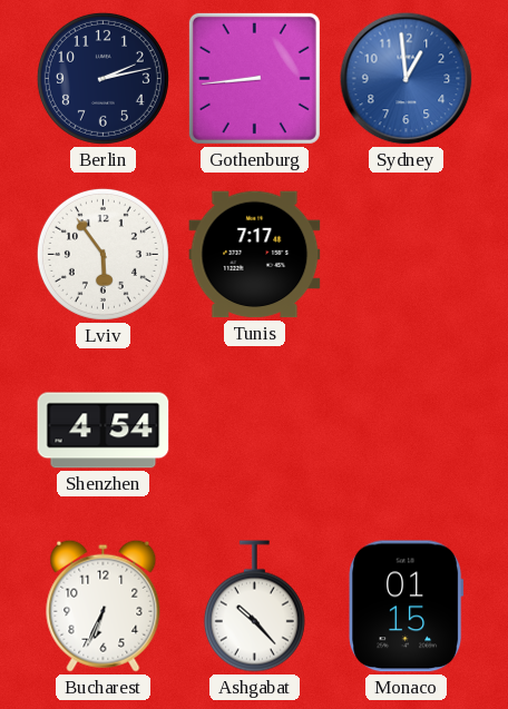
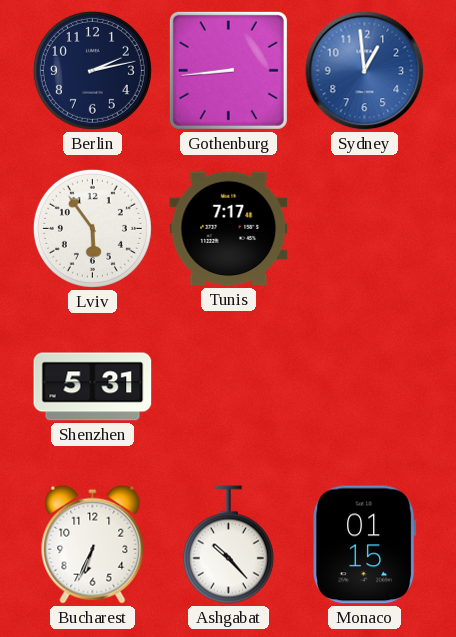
Shenzhen: 4:54 -> 5:31 (93, 387)
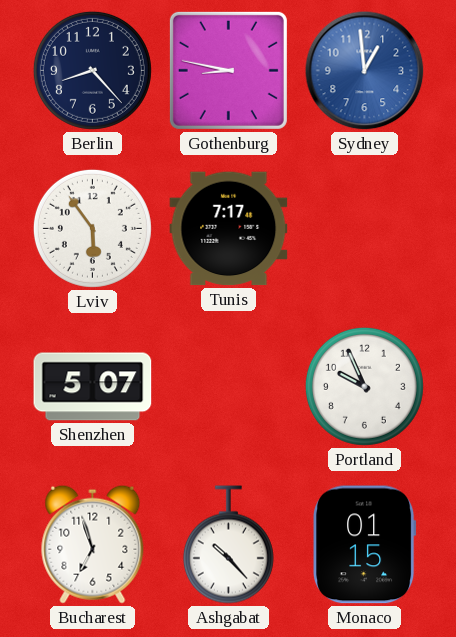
Berlin: 2:13 -> 8:23 (92, 70)
Gothenburg: 8:44 -> 8:47 (228, 70)
Shenzhen: 5:31 -> 5:07 (93, 387)
Portland: none -> 9:56 (364, 386)
Bucharest: 6:34 -> 6:57 (93, 544)
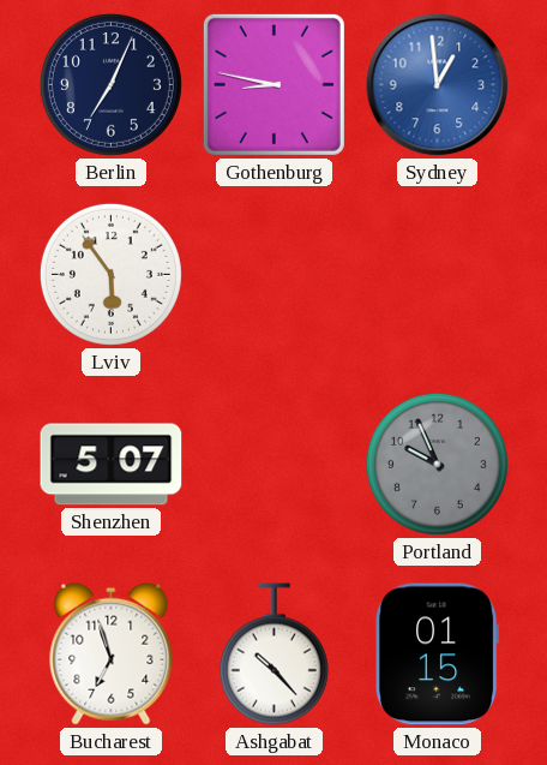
Berlin: 8:23 -> 7:04 (110, 84)
Tunis: 7:17 -> none (229, 229)
Portland dial: white -> grey (437, 464)
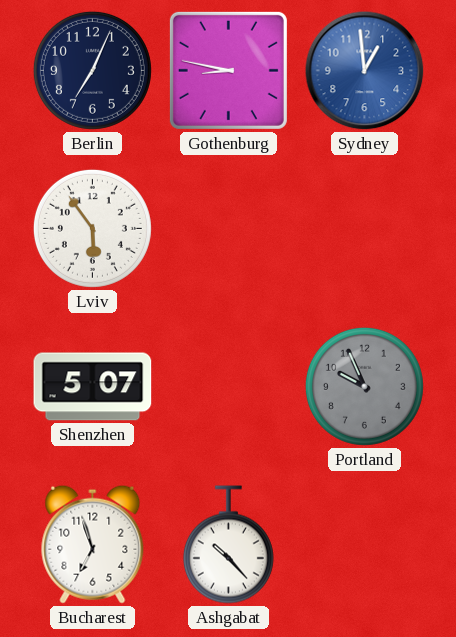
Monaco: 01:15 -> none (438, 655)
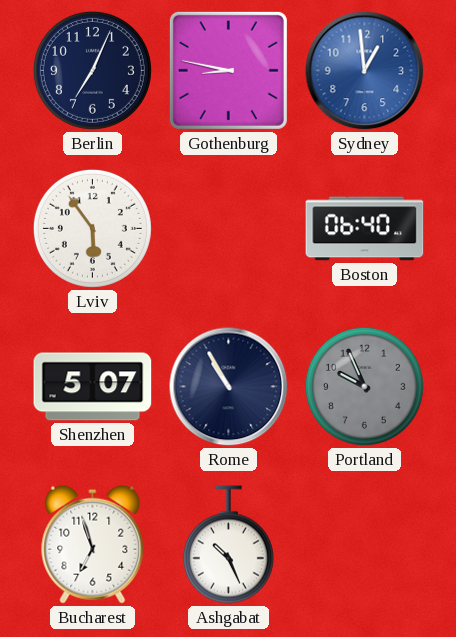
Boston: none -> 06:40 (365, 229)
Rome: none -> 10:55 (229, 387)
Ashgabat: 10:23 -> 10:26 (228, 545)
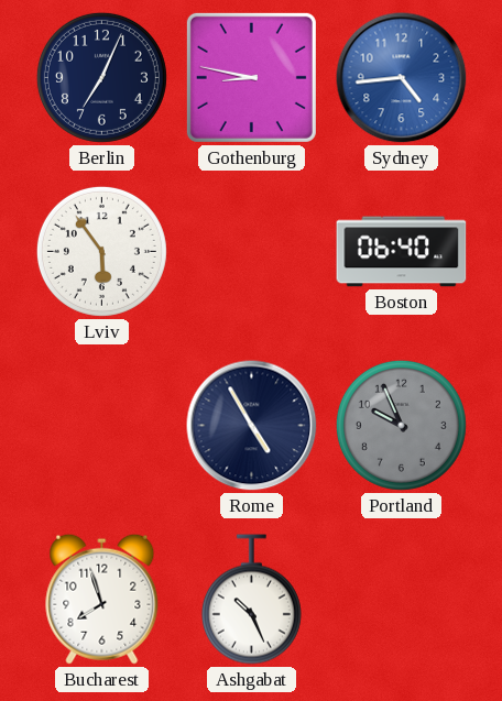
Sydney: 12:59 -> 4:44 (402, 78)
Shenzhen: 5:07 -> none (93, 387)
Rome: 10:55 -> 4:55 (252, 426)
Bucharest: 6:57 -> 7:57 (102, 599)
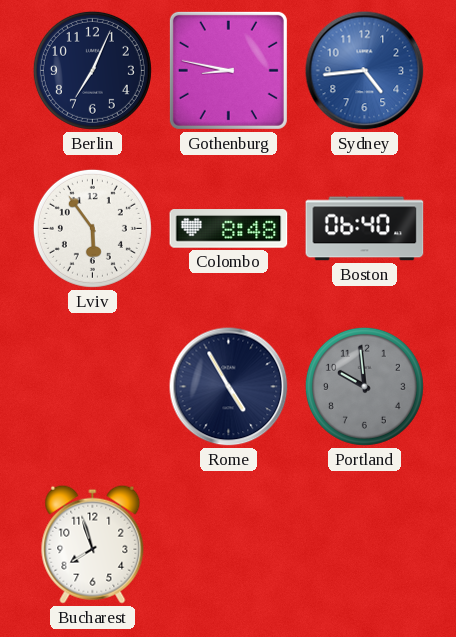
Colombo: none -> 8:48 (229, 229)
Portland: 9:56 -> 9:59 (364, 386)
Ashgabat: 10:26 -> none (251, 600)
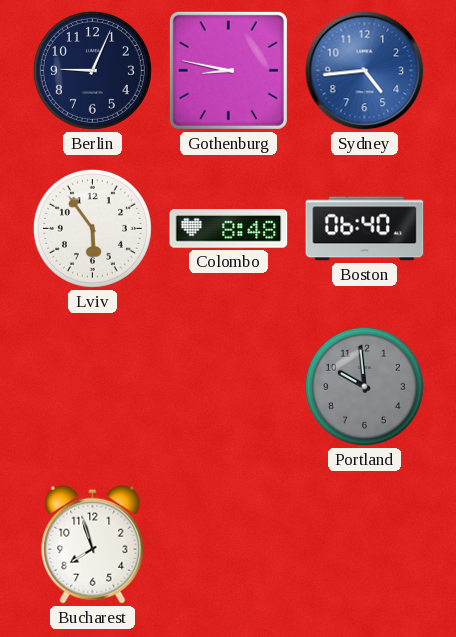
Berlin: 7:04 -> 9:04 (92, 70)
Rome: 4:55 -> none (229, 387)
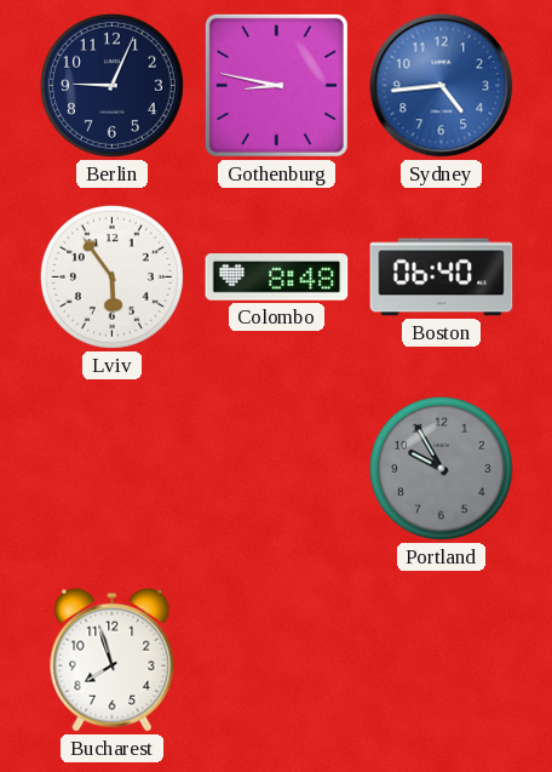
Portland: 9:59 -> 9:55 (441, 468)
